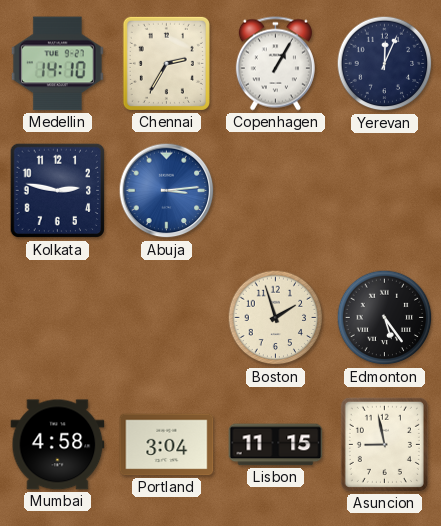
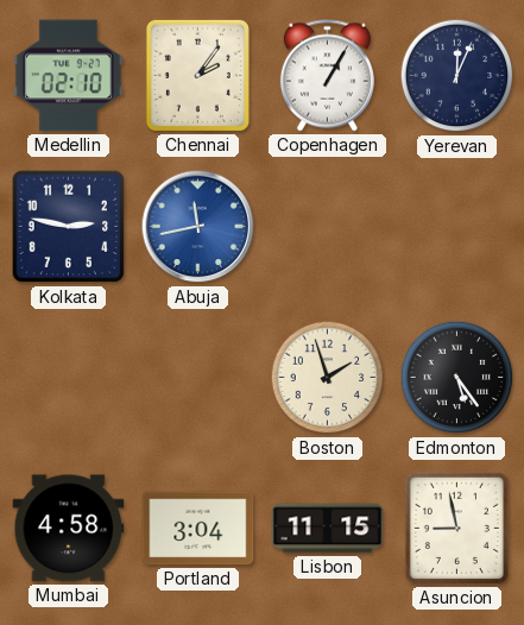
Medellin: 14:10 -> 02:10 (68, 76)
Chennai: 2:35 -> 2:06 (197, 75)
Abuja: 3:14 -> 11:43 (198, 227)
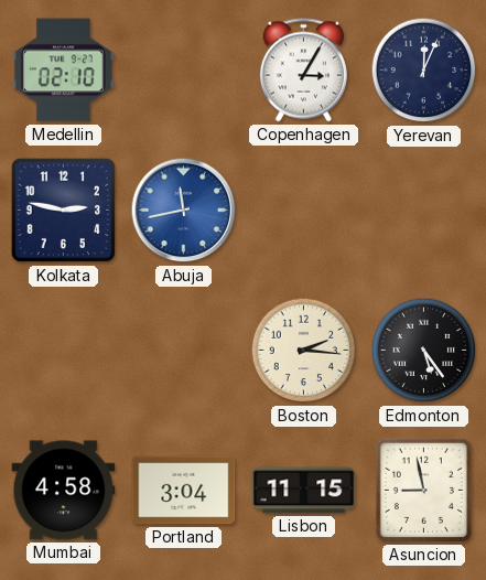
Chennai: 2:06 -> none (197, 75)
Copenhagen: 1:05 -> 3:05 (303, 71)
Boston: 1:57 -> 2:16 (304, 351)
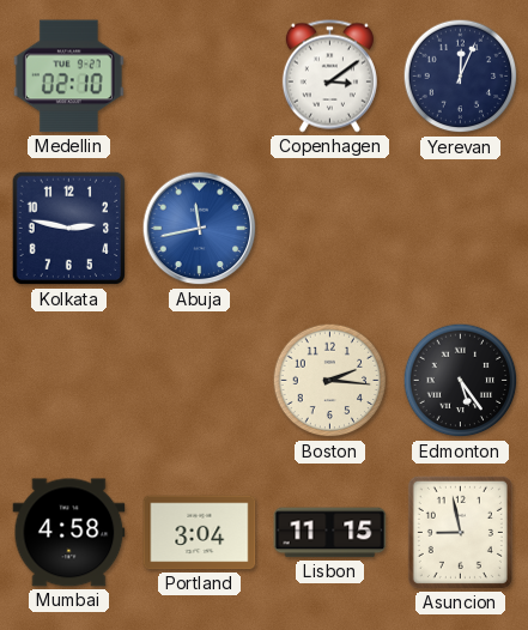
Copenhagen: 3:05 -> 3:09 (329, 77)
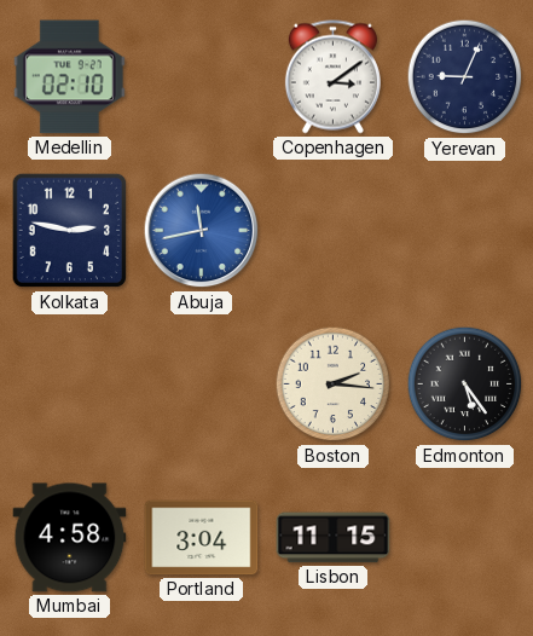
Yerevan: 12:04 -> 9:04 (465, 77)
Asuncion: 8:58 -> none (460, 532)
